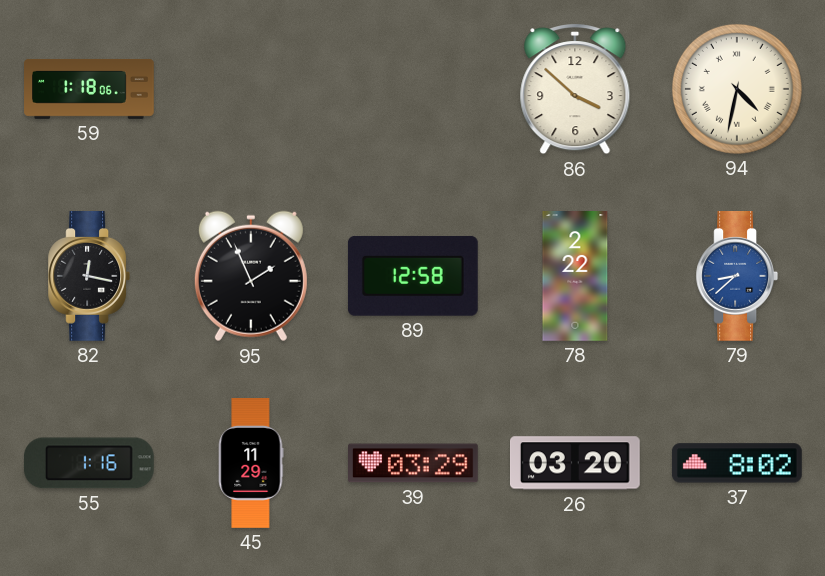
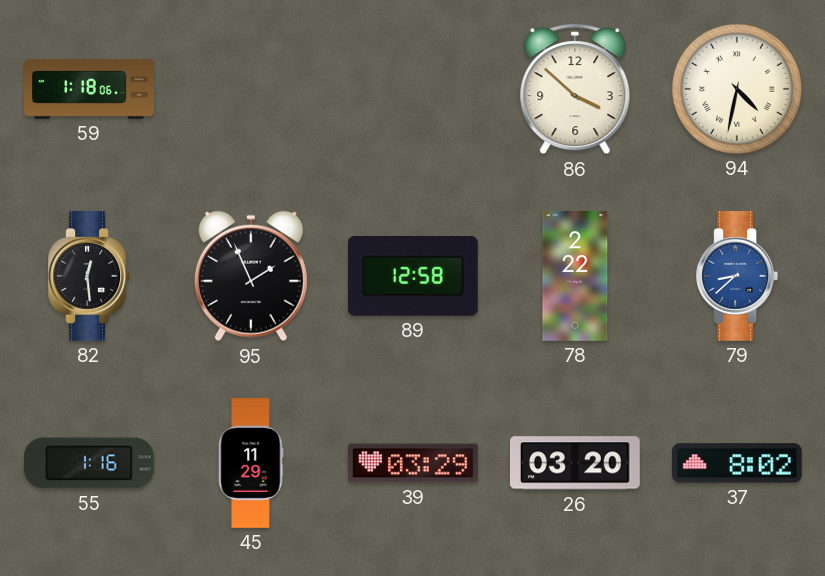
82: 12:17 -> 12:29 (89, 277)
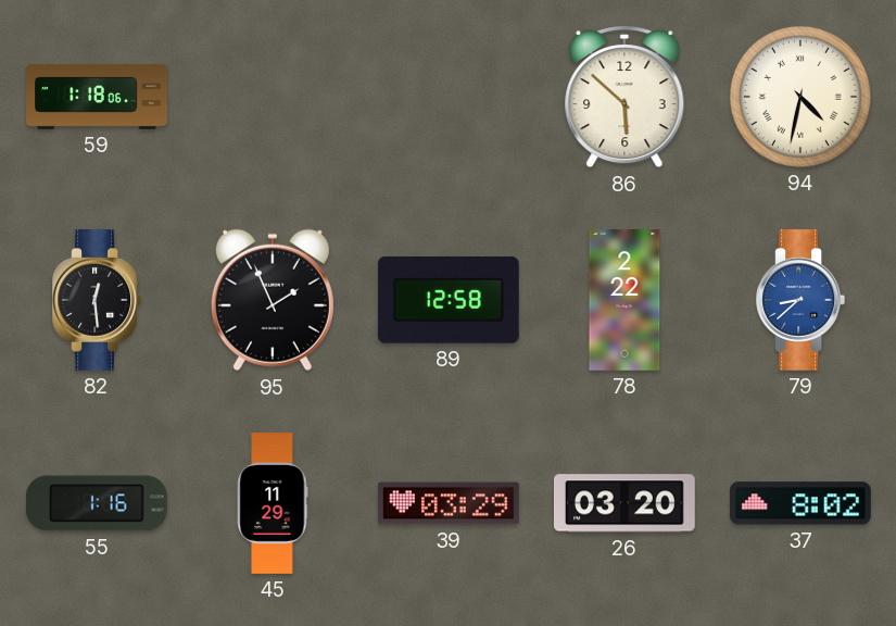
86: 3:52 -> 5:52 (624, 98)
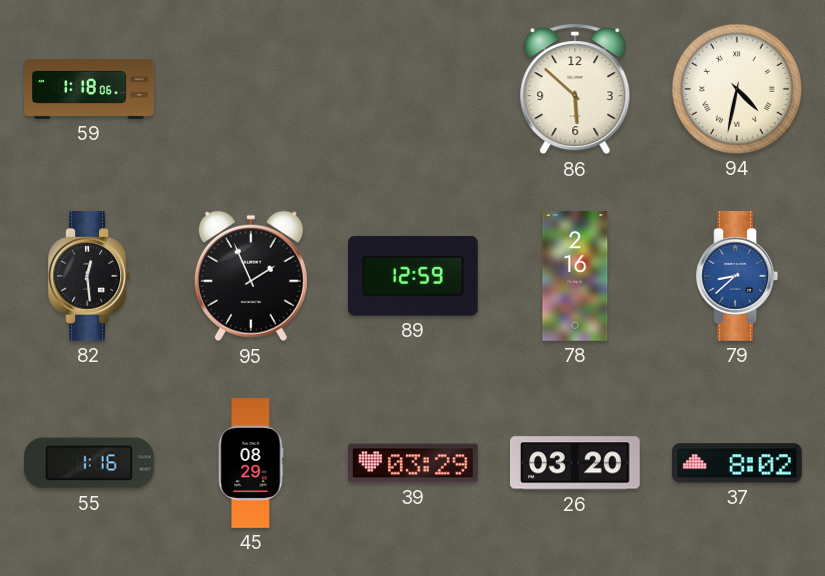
89: 12:58 -> 12:59 (413, 276)
78: 2:22 -> 2:16 (575, 276)
45: 11:29 -> 08:29 (251, 463)
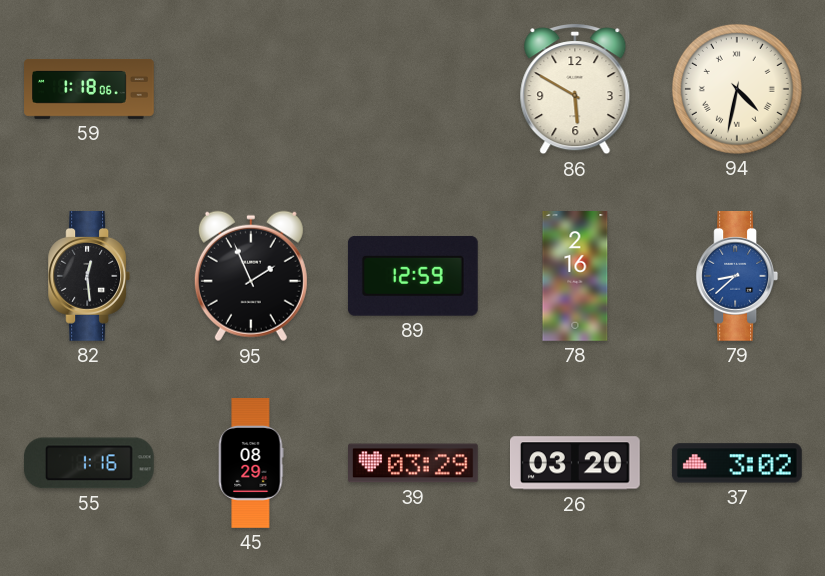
86: 5:52 -> 5:50 (575, 90)
37: 8:02 -> 3:02 (737, 463)
